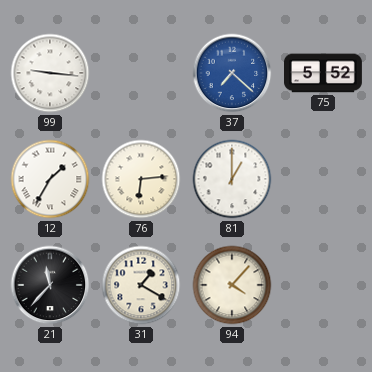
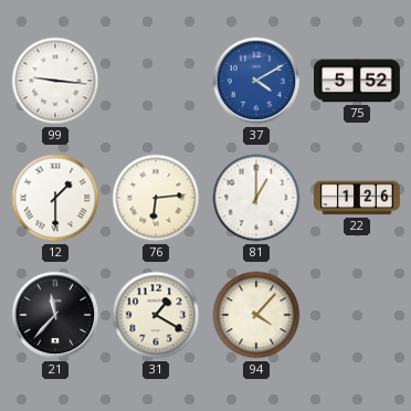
37: 7:22 -> 4:10 (256, 81)
12: 1:35 -> 1:30 (55, 198)
22: none -> 1:26 (358, 198)
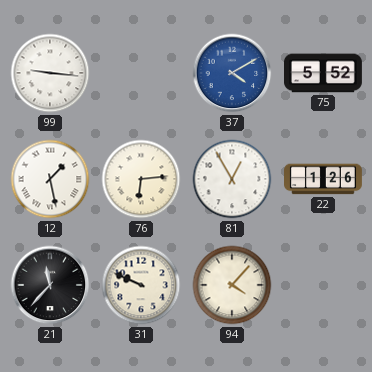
12: 1:30 -> 1:28 (50, 179)
81: 1:00 -> 12:55 (232, 179)
31: 1:20 -> 9:49 (141, 285)
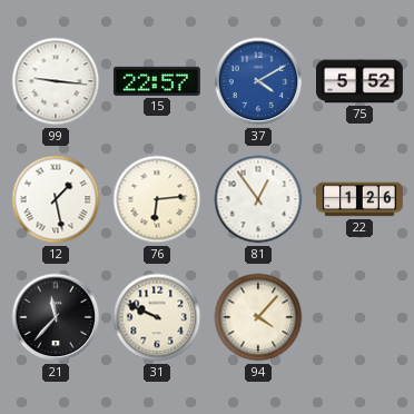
15: none -> 22:57 (157, 81)
81: 12:55 -> 12:54 (258, 199)
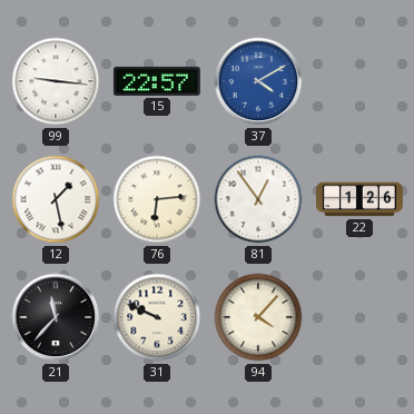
75: 5:52 -> none (361, 81)
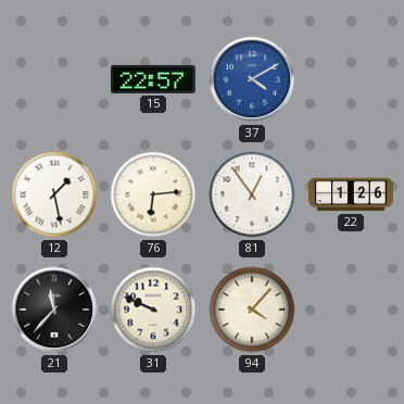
99: 9:16 -> none (56, 81)
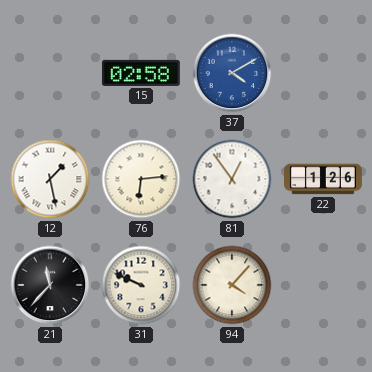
15: 22:57 -> 02:58 (141, 73)
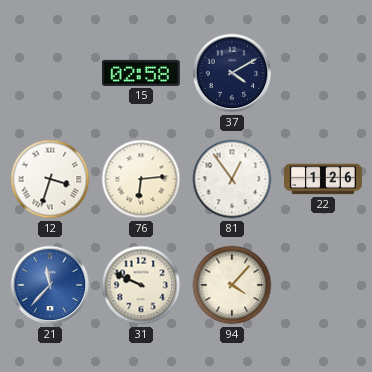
37 dial: blue -> navy (232, 73)
12: 1:28 -> 3:33 (50, 179)
21 dial: black -> blue (50, 285)
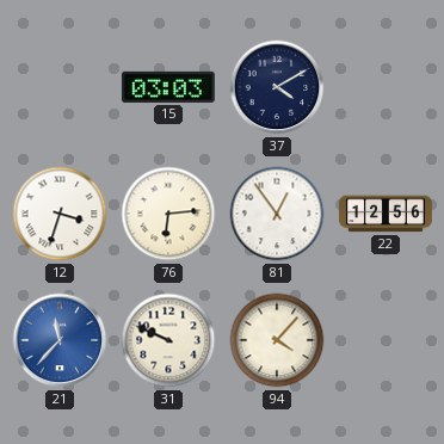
15: 02:58 -> 03:03 (168, 87)
22: 1:26 -> 12:56 (387, 214)
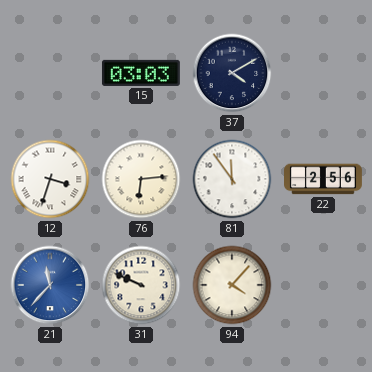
81: 12:54 -> 11:54 (232, 179)
22: 12:56 -> 2:56 (324, 179)
